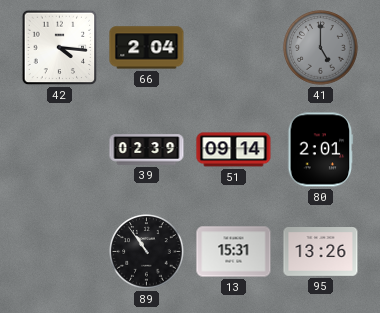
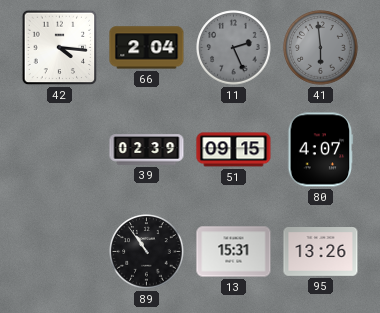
11: none -> 2:26 (234, 48)
41: 5:00 -> 5:59 (321, 48)
51: 09:14 -> 09:15 (234, 150)
80: 2:01 -> 4:07 (321, 150)
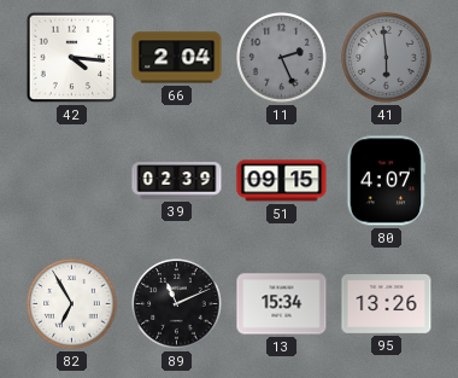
82: none -> 6:55 (72, 304)
89: 10:54 -> 11:11 (177, 304)
13: 15:31 -> 15:34 (282, 304)
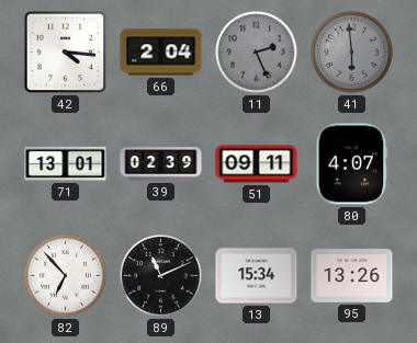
71: none -> 13:01 (66, 163)
51: 09:15 -> 09:11 (257, 164)
82: 6:55 -> 6:53 (66, 276)
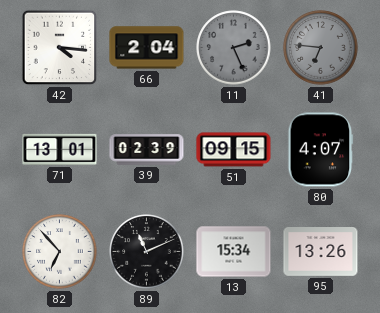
41: 5:59 -> 6:46 (321, 48)
51: 09:11 -> 09:15 (234, 150)
